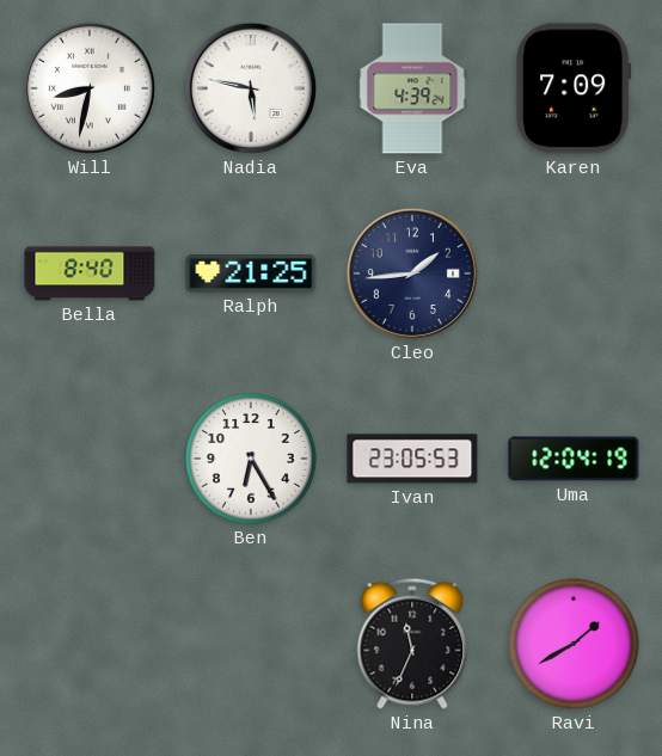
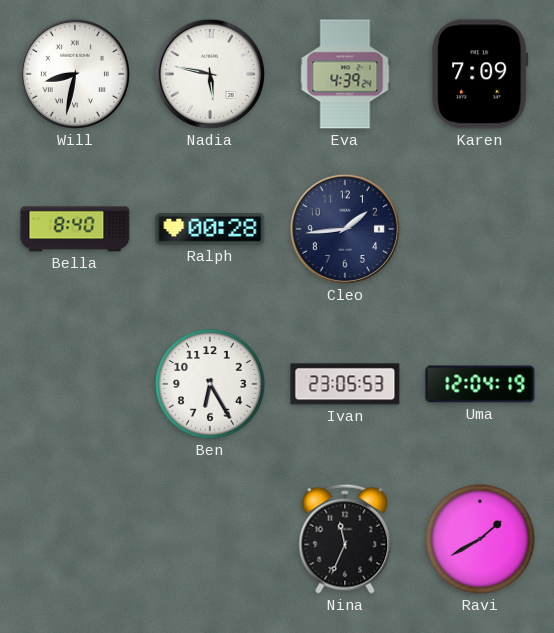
Ralph: 21:25 -> 00:28 (210, 230)
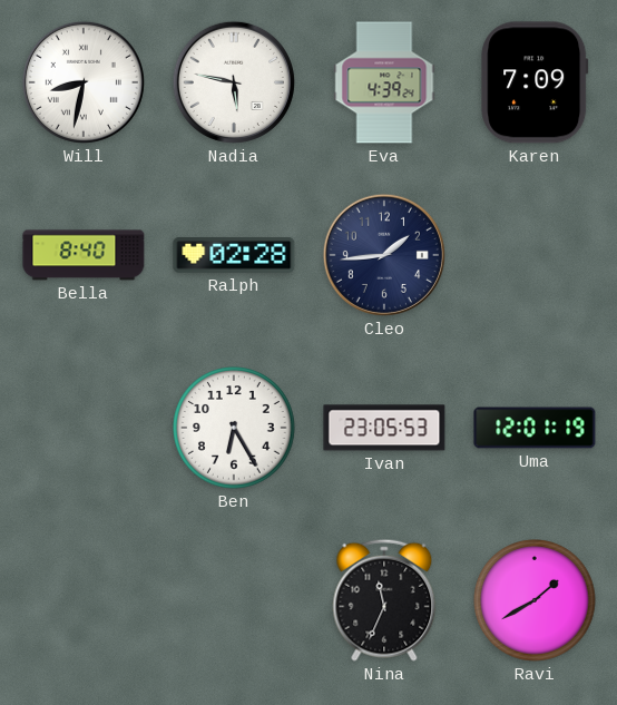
Ralph: 00:28 -> 02:28 (234, 256)
Uma: 12:04 -> 12:01 (535, 428)
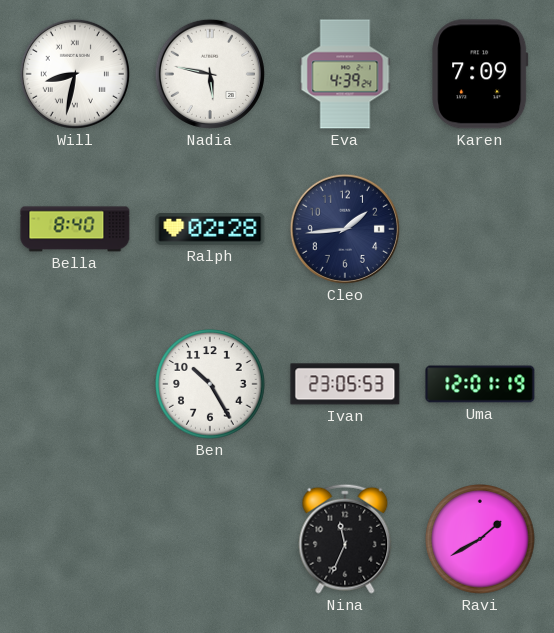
Ben: 6:25 -> 10:25 (210, 384)
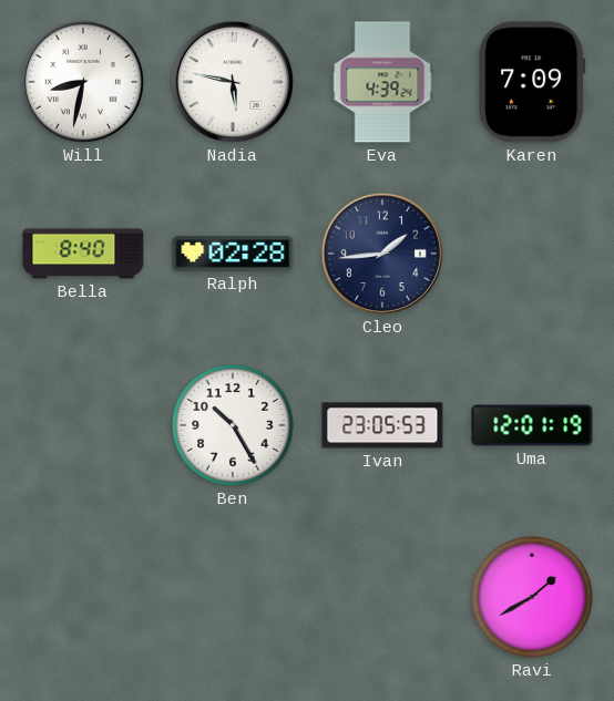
Nina: 11:34 -> none (345, 539)
